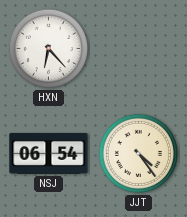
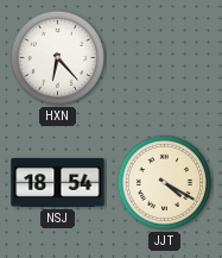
NSJ: 06:54 -> 18:54 (58, 182)
JJT: 4:24 -> 4:20 (164, 182)
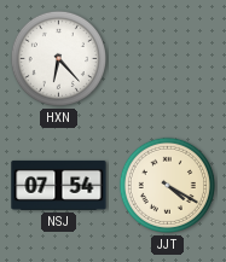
NSJ: 18:54 -> 07:54 (59, 185)
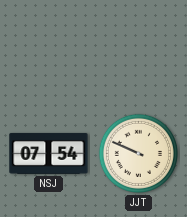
HXN: 6:23 -> none (58, 58)
JJT: 4:20 -> 9:49 (138, 153)
